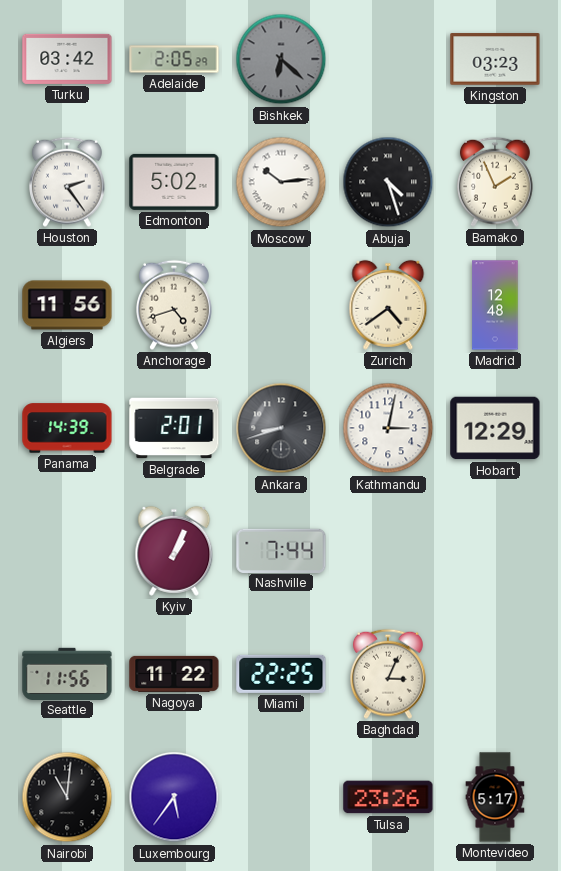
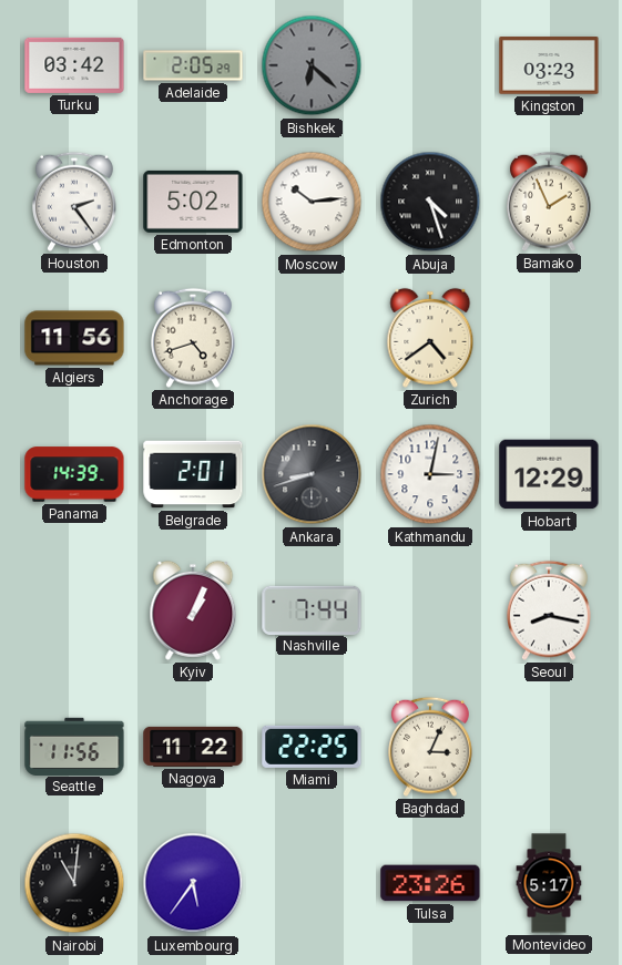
Madrid: 12:48 -> none (495, 305)
Seoul: none -> 8:17 (550, 610)
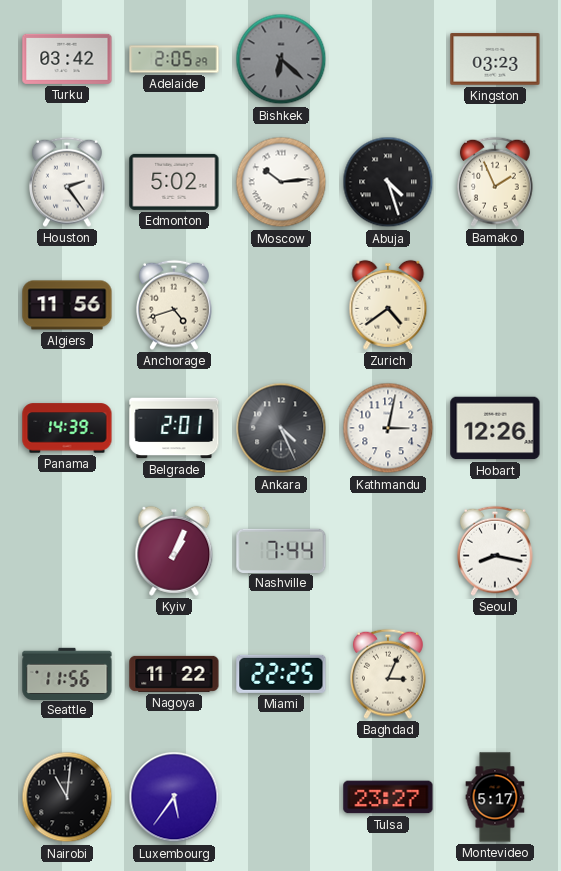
Ankara: 8:42 -> 4:26 (281, 428)
Hobart: 12:29 -> 12:26 (495, 428)
Tulsa: 23:26 -> 23:27 (388, 797)
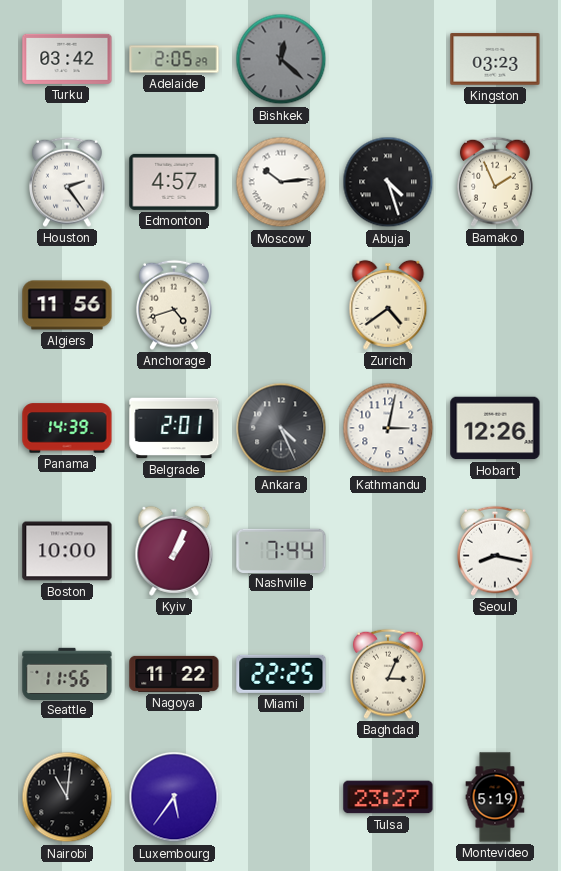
Bishkek: 6:22 -> 12:22 (281, 59)
Edmonton: 5:02 -> 4:57 (174, 182)
Boston: none -> 10:00 (67, 551)
Montevideo: 5:17 -> 5:19 (495, 797)
